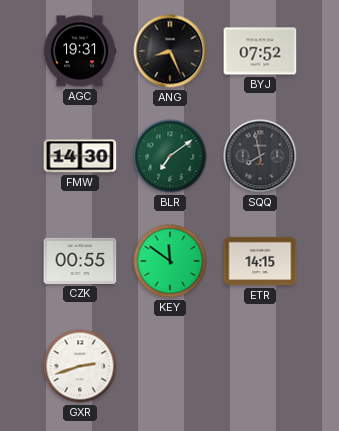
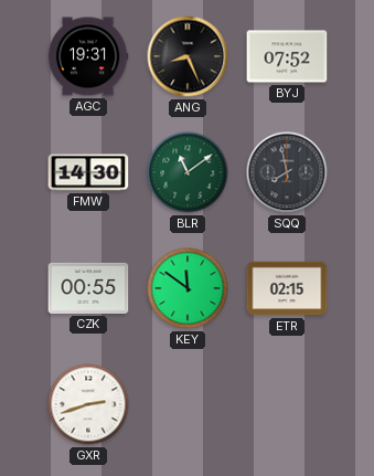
BLR: 7:09 -> 11:09 (188, 172)
ETR: 14:15 -> 02:15 (287, 288)
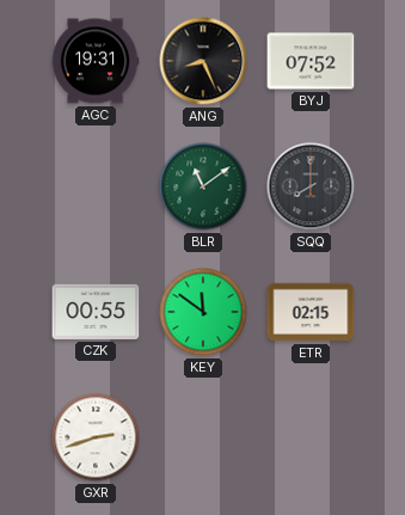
FMW: 14:30 -> none (88, 172)
SQQ: 7:58 -> 8:00 (311, 186)
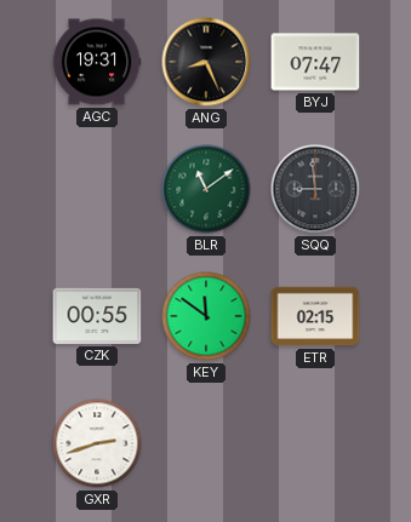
BYJ: 07:52 -> 07:47 (315, 62)
SQQ: 8:00 -> 8:59 (315, 189)
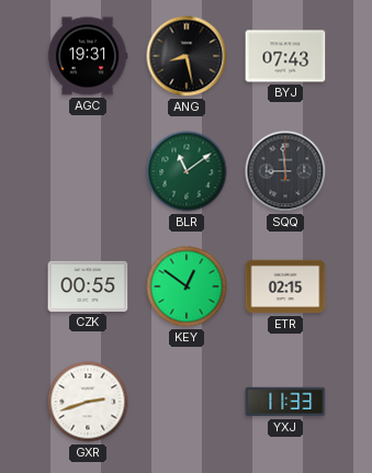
ANG: 8:26 -> 8:28 (187, 56)
BYJ: 07:47 -> 07:43 (285, 56)
KEY: 11:51 -> 12:51 (187, 286)
YXJ: none -> 11:33 (285, 402)
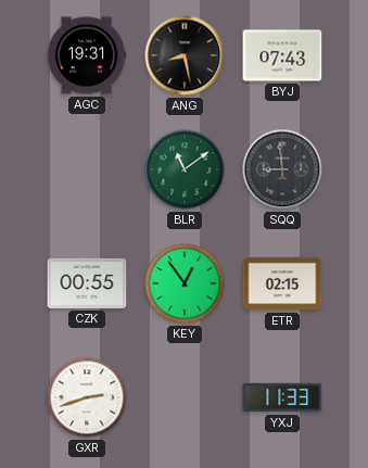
KEY: 12:51 -> 12:54 (185, 283)
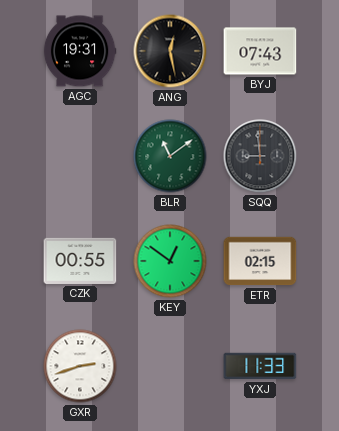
ANG: 8:28 -> 12:28 (170, 51)
KEY: 12:54 -> 12:51 (170, 261)
